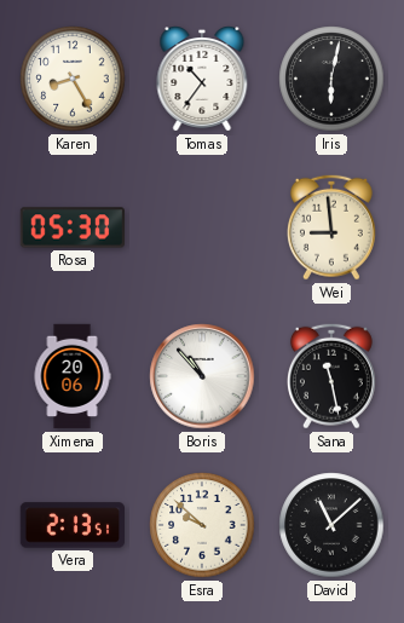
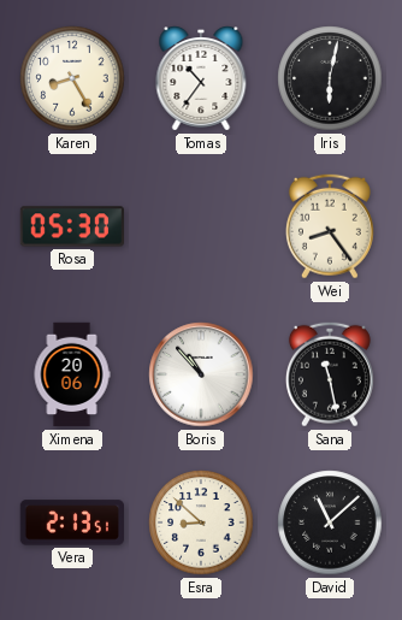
Wei: 8:59 -> 8:24 (330, 226)
Esra: 9:52 -> 8:52 (201, 522)
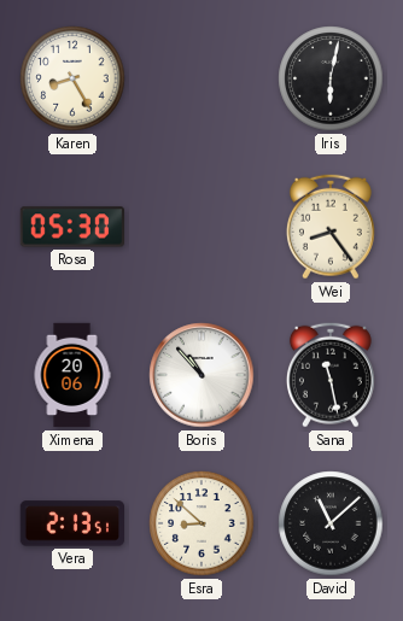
Tomas: 10:36 -> none (201, 79)
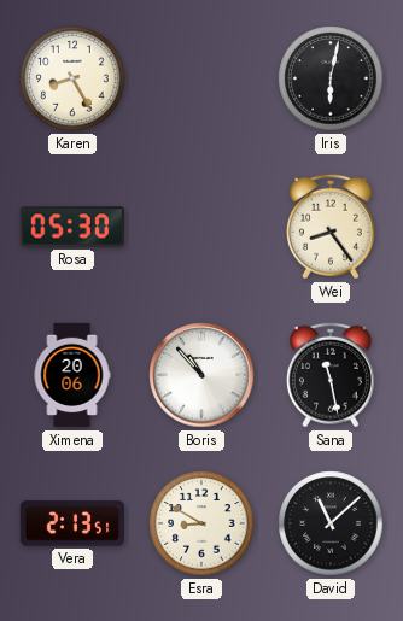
Esra: 8:52 -> 8:50 (201, 523)
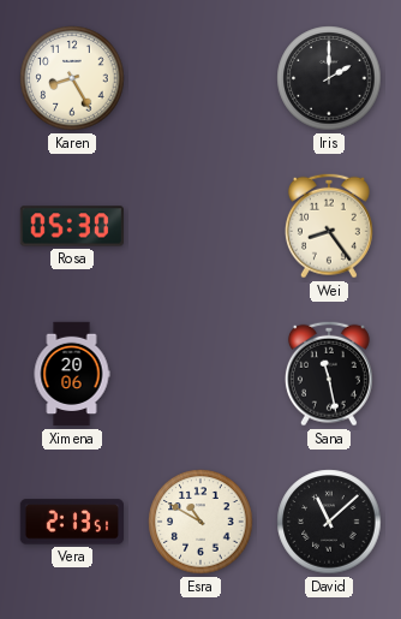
Iris: 6:02 -> 2:00 (329, 78)
Boris: 10:53 -> none (201, 375)
Esra: 8:50 -> 10:50 (200, 522)
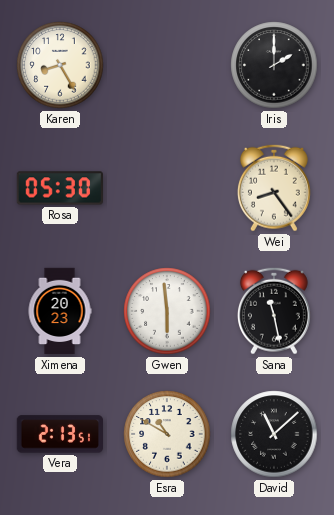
Ximena: 20:06 -> 20:23 (60, 311)
Gwen: none -> 5:59 (167, 311)
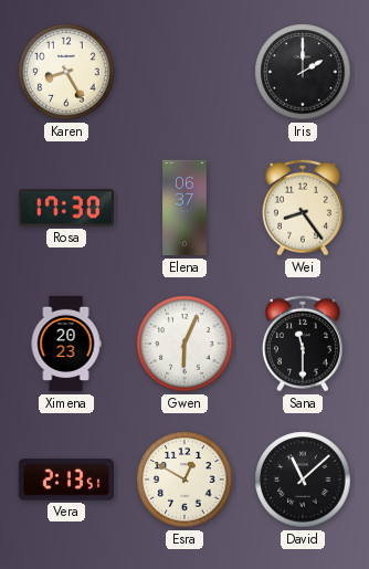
Rosa: 05:30 -> 17:30 (65, 208)
Elena: none -> 06:37 (184, 208)
Gwen: 5:59 -> 6:04 (184, 344)
Sana: 11:28 -> 11:30 (303, 344)
Esra: 10:50 -> 12:50 (184, 480)
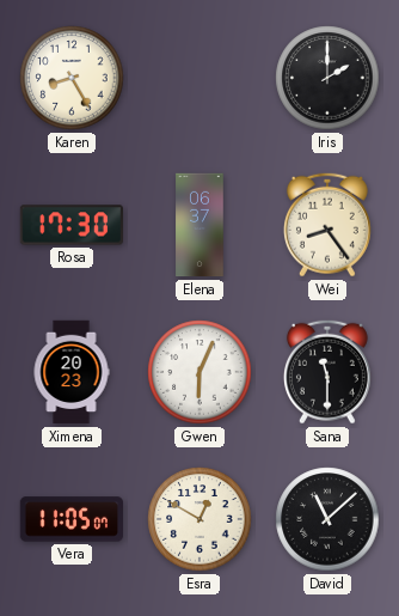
Vera: 2:13 -> 11:05 (70, 519)
